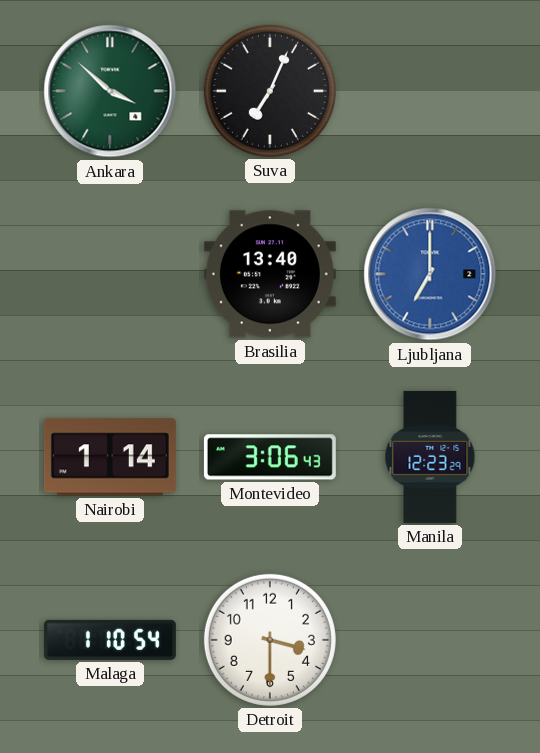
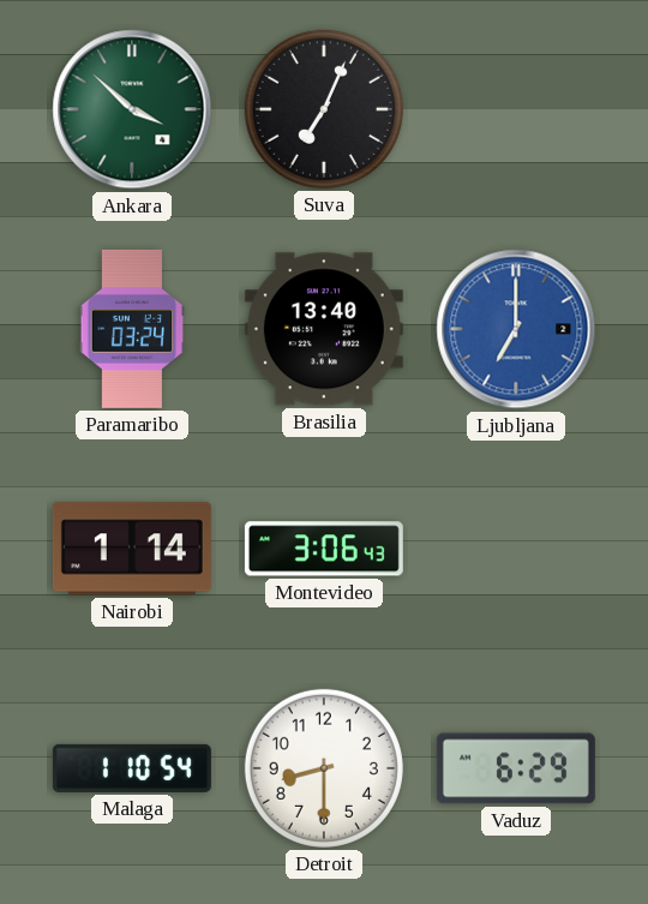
Paramaribo: none -> 03:24 (132, 329)
Manila: 12:23 -> none (430, 457)
Detroit: 3:30 -> 8:30 (324, 768)
Vaduz: none -> 6:29 (516, 768)
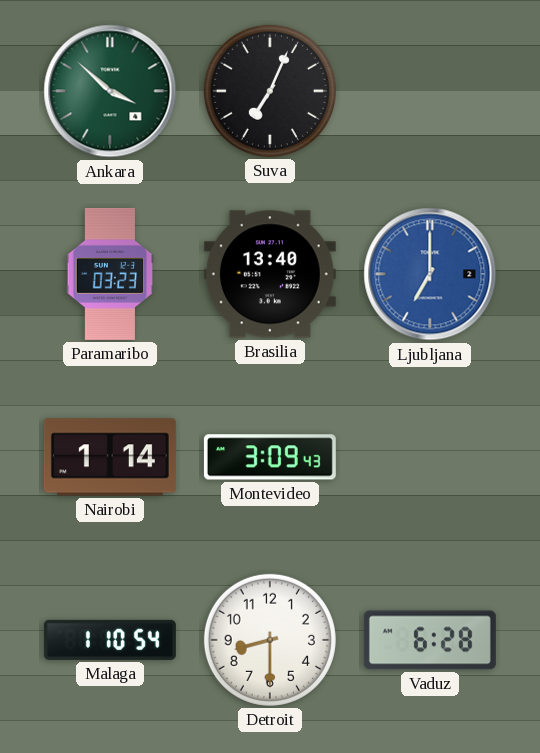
Paramaribo: 03:24 -> 03:23 (110, 274)
Montevideo: 3:06 -> 3:09 (270, 457)
Vaduz: 6:29 -> 6:28 (430, 640)
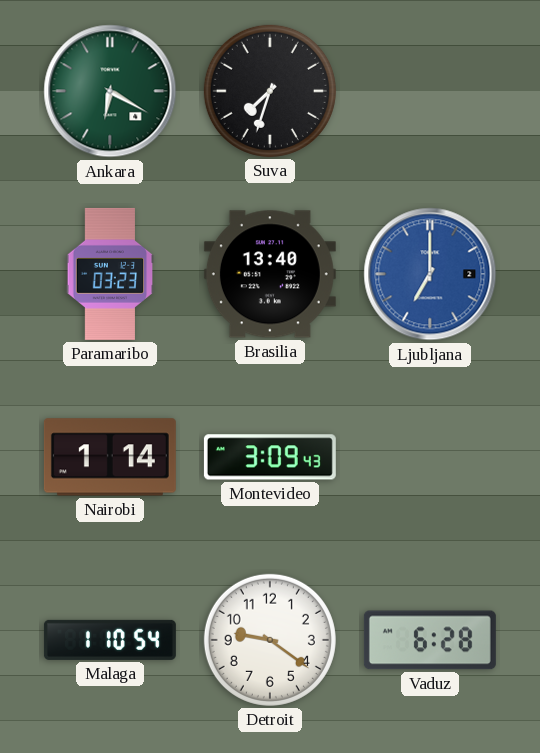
Ankara: 3:52 -> 6:20 (110, 91)
Suva: 7:04 -> 7:33 (270, 91)
Detroit: 8:30 -> 9:21 (270, 640)
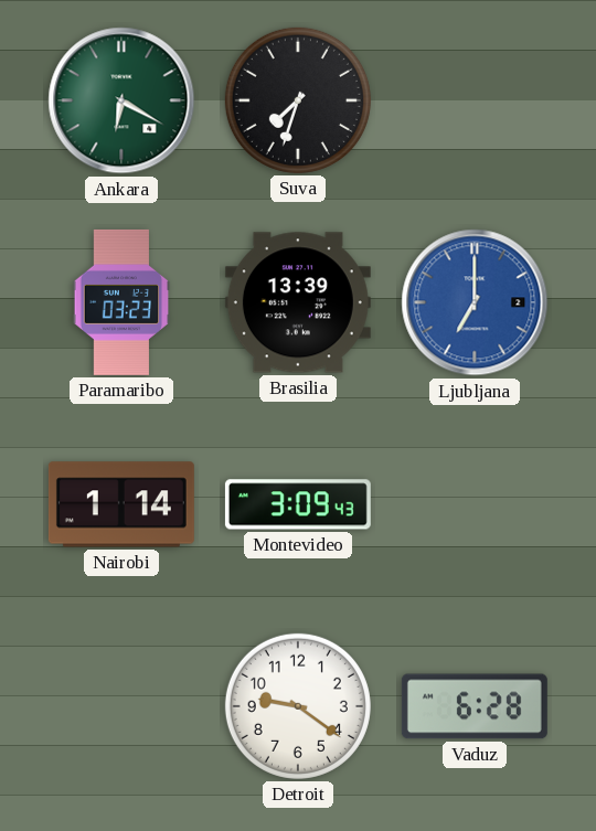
Brasilia: 13:40 -> 13:39 (298, 302)
Malaga: 1:10 -> none (110, 640)
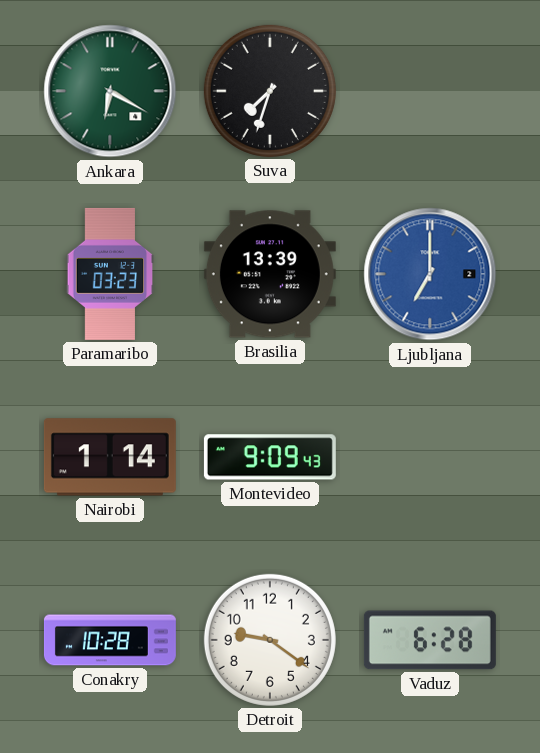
Montevideo: 3:09 -> 9:09 (270, 457)
Conakry: none -> 10:28 (110, 640)
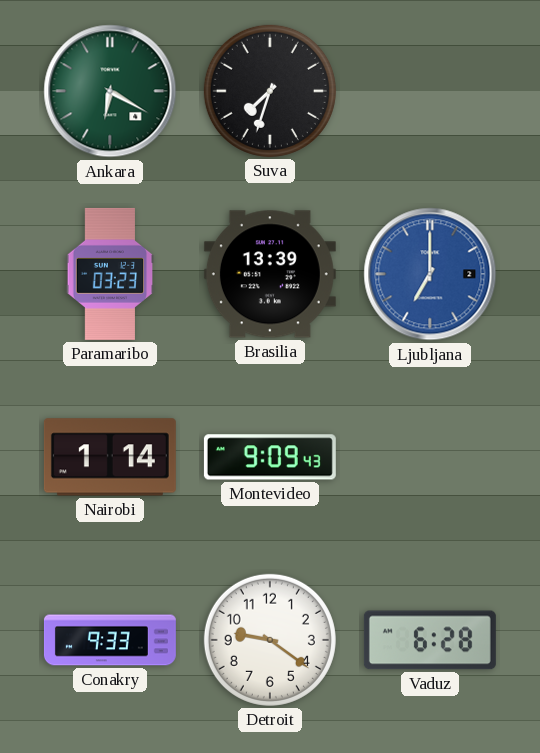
Conakry: 10:28 -> 9:33 (110, 640)
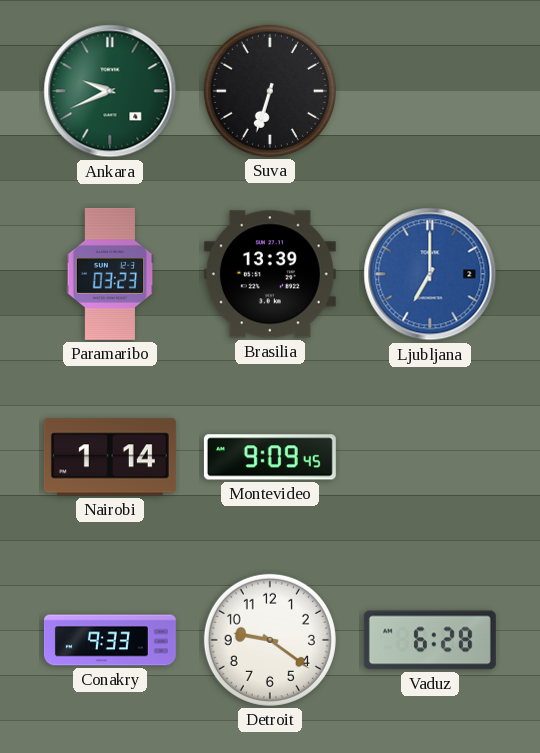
Ankara: 6:20 -> 9:41 (110, 91)
Suva: 7:33 -> 6:33 (270, 91)
Montevideo: 9:09:43 -> 9:09:45 (270, 457)
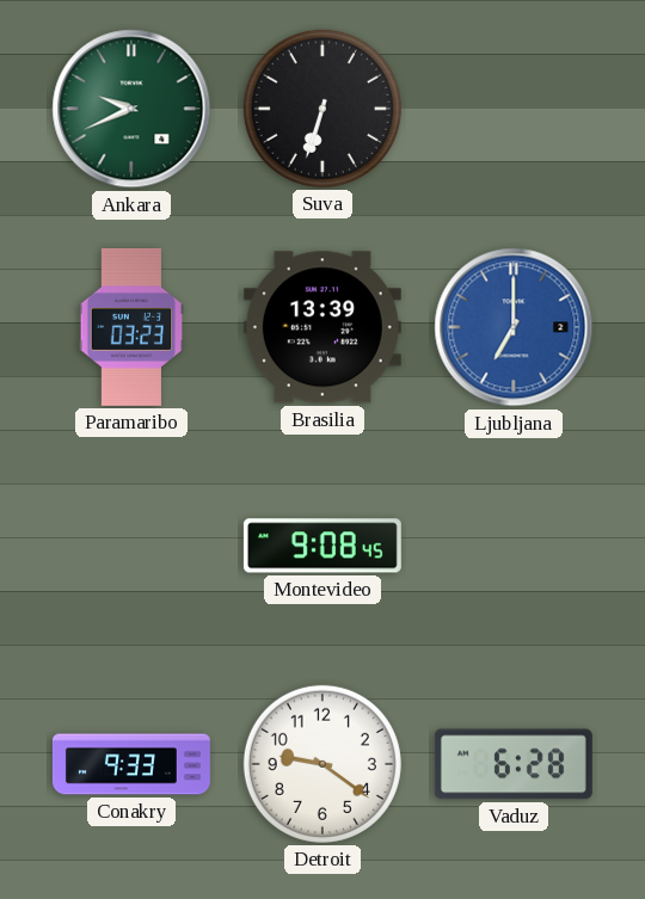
Nairobi: 1:14 -> none (110, 457)
Montevideo: 9:09 -> 9:08 (322, 546)
